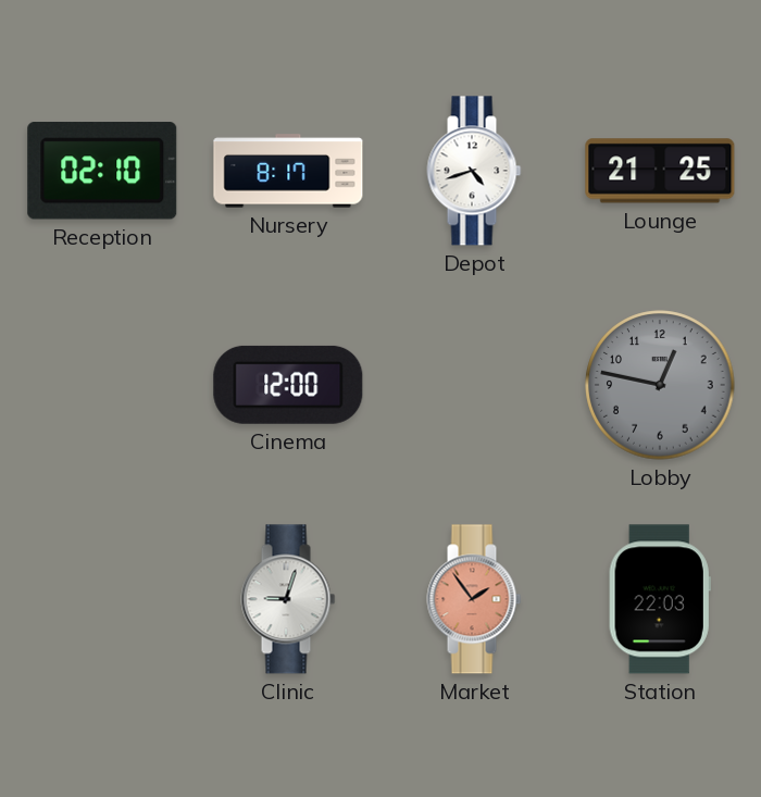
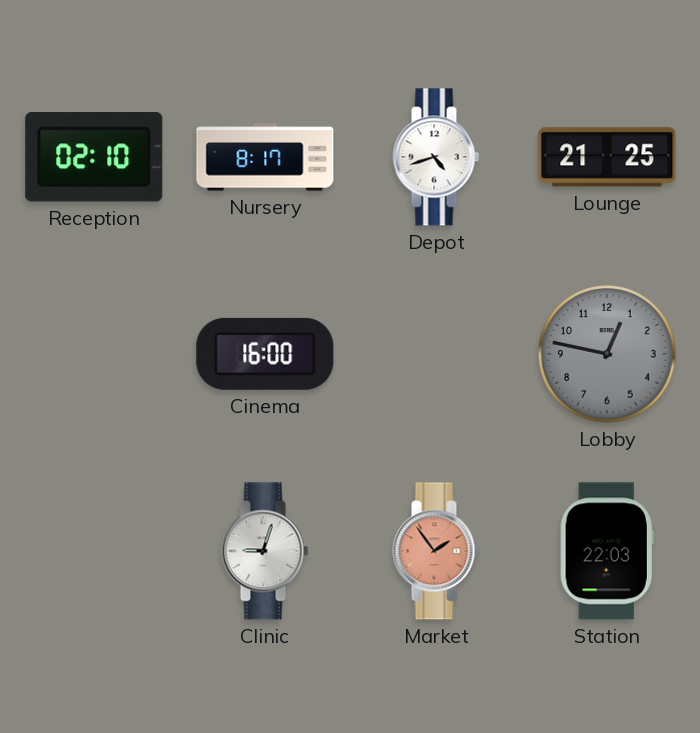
Cinema: 12:00 -> 16:00 (265, 354)
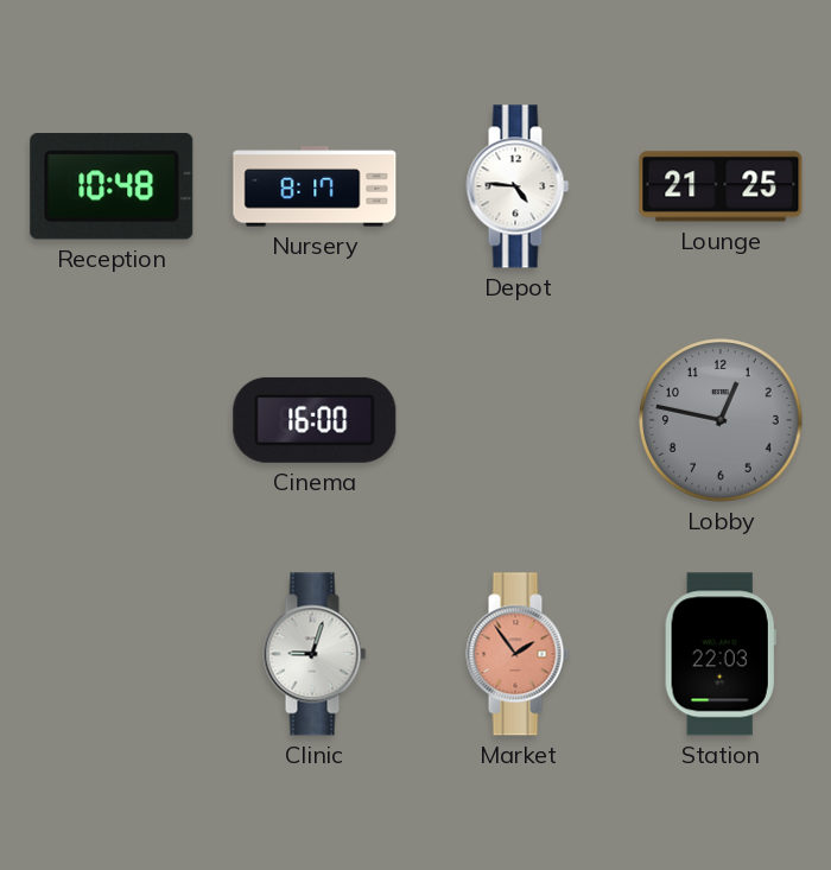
Reception: 02:10 -> 10:48 (112, 186)
Depot: 4:42 -> 4:46 (518, 186)
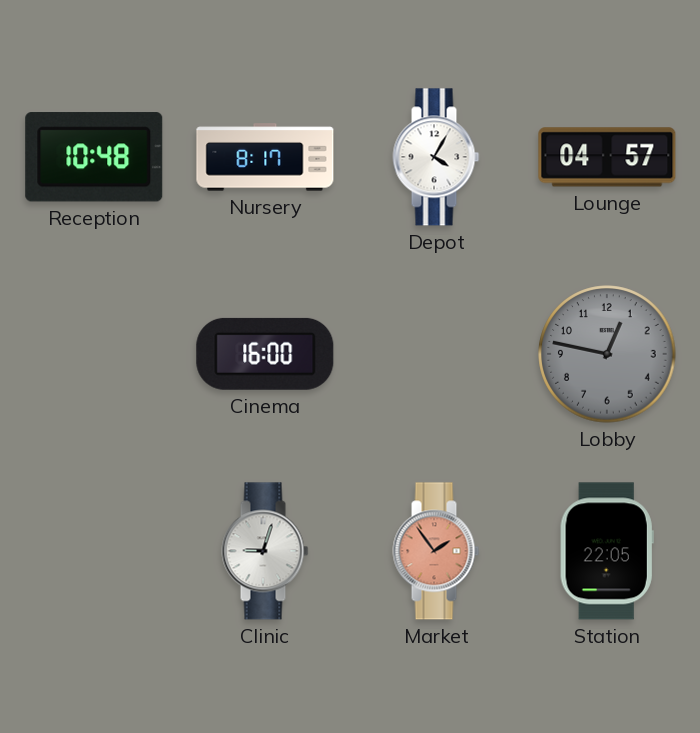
Depot: 4:46 -> 4:05 (436, 157)
Lounge: 21:25 -> 04:57 (607, 157)
Station: 22:03 -> 22:05 (607, 551)
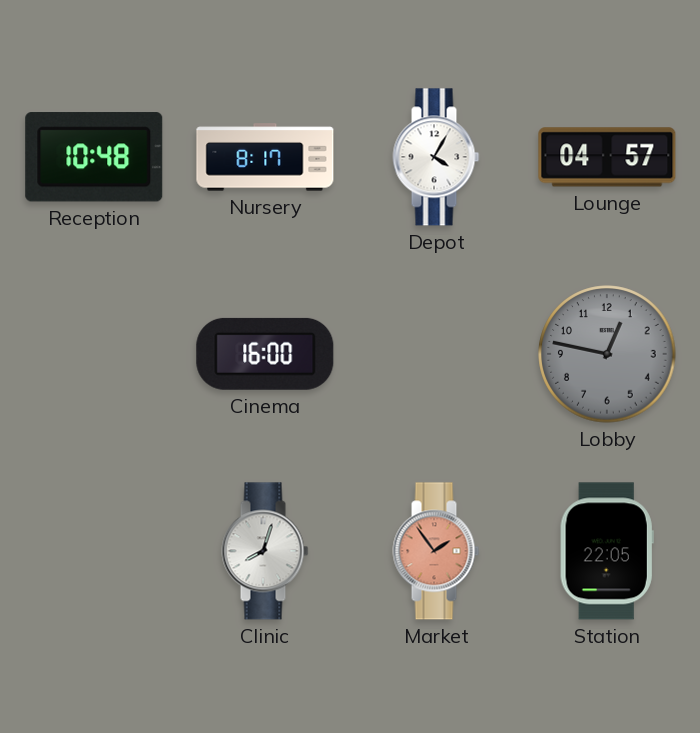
Clinic: 9:03 -> 8:03 (265, 551)
